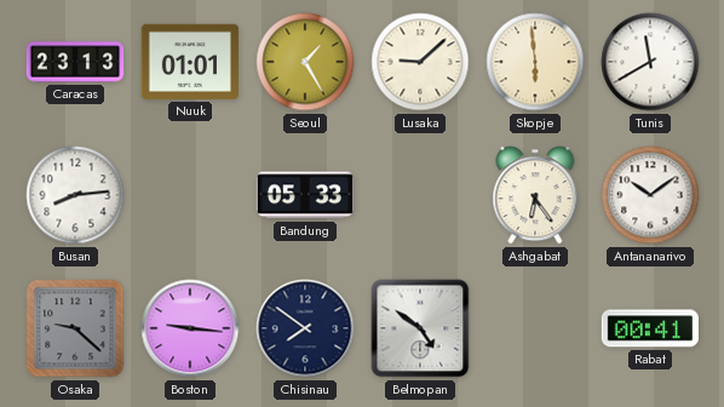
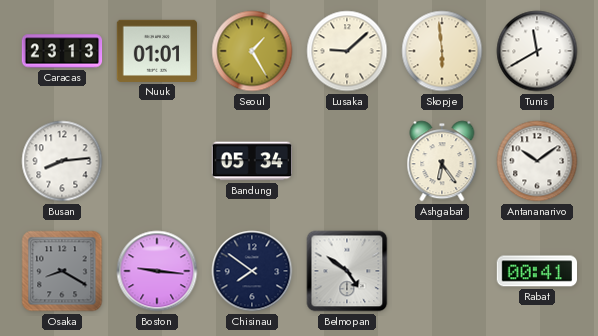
Bandung: 05:33 -> 05:34 (251, 161)
Osaka: 9:22 -> 8:20 (62, 271)
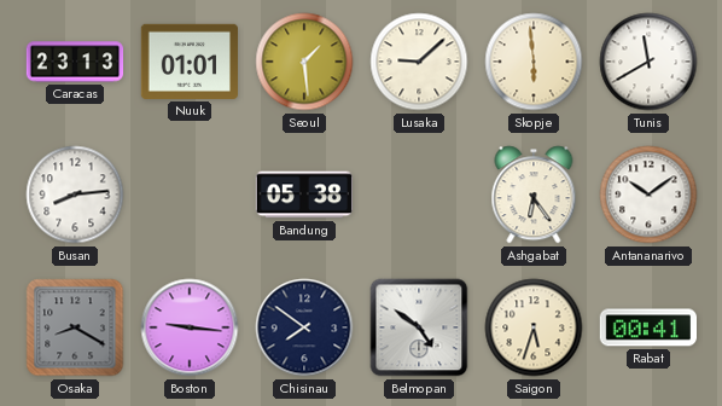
Seoul: 1:25 -> 1:29 (304, 62)
Bandung: 05:34 -> 05:38 (303, 195)
Saigon: none -> 5:33 (534, 327)
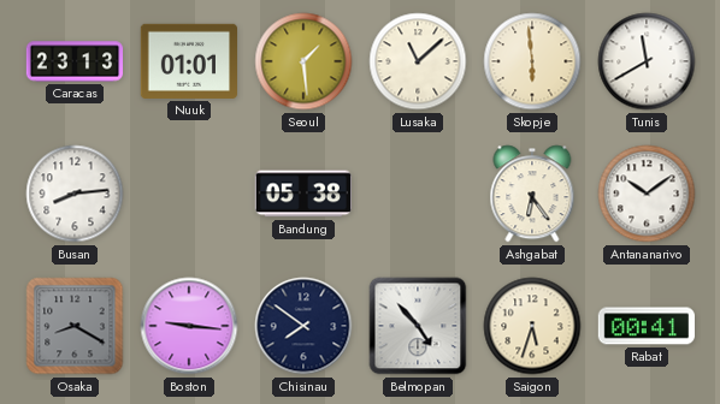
Lusaka: 9:08 -> 11:08 (418, 61)
Belmopan: 4:51 -> 4:53 (418, 326)
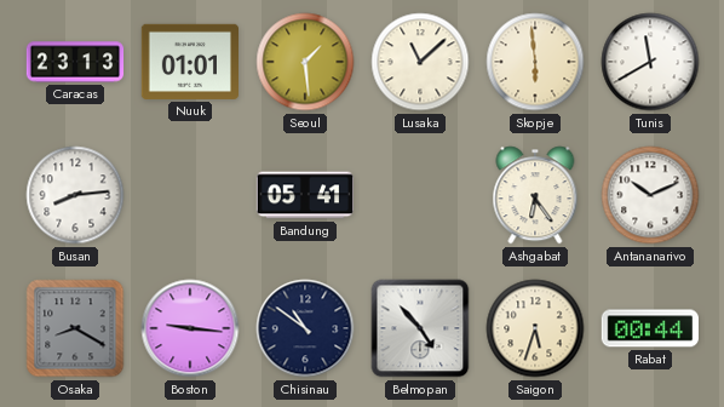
Bandung: 05:38 -> 05:41 (304, 195)
Antananarivo: 10:09 -> 10:11 (650, 195)
Chisinau: 7:51 -> 10:51 (305, 328)
Rabat: 00:41 -> 00:44 (649, 328)
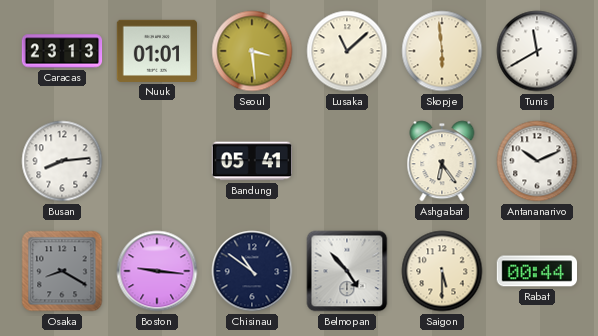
Seoul: 1:29 -> 3:29 (252, 51)
Saigon: 5:33 -> 5:30 (442, 271)
